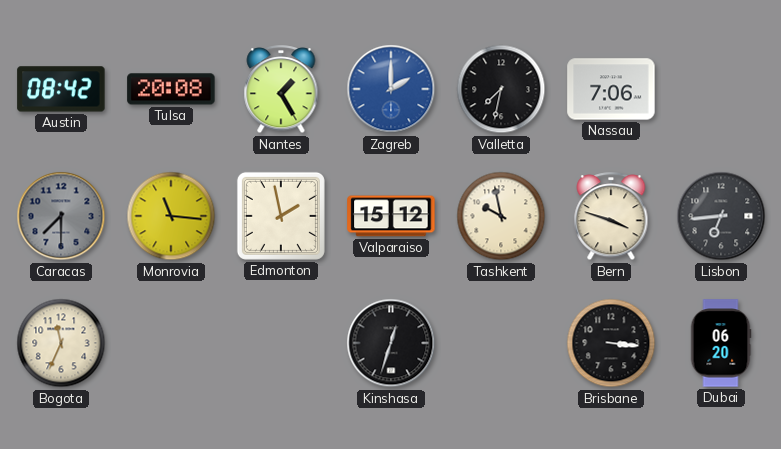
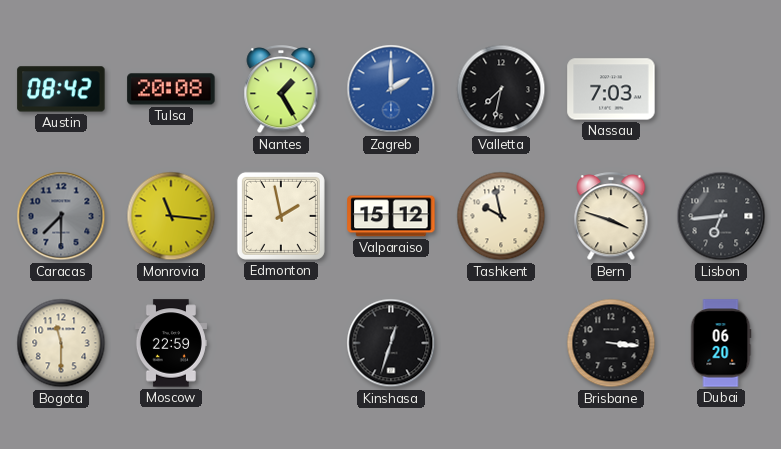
Nassau: 7:06 -> 7:03 (611, 89)
Bogota: 11:34 -> 11:30 (61, 343)
Moscow: none -> 22:59 (171, 343)
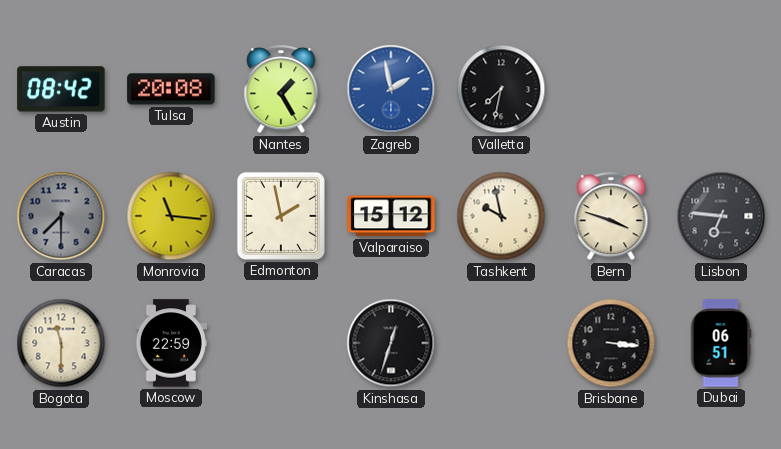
Zagreb: 2:00 -> 1:58 (391, 89)
Nassau: 7:03 -> none (611, 89)
Lisbon: 6:44 -> 6:46 (721, 216)
Dubai: 06:20 -> 06:51 (721, 343)
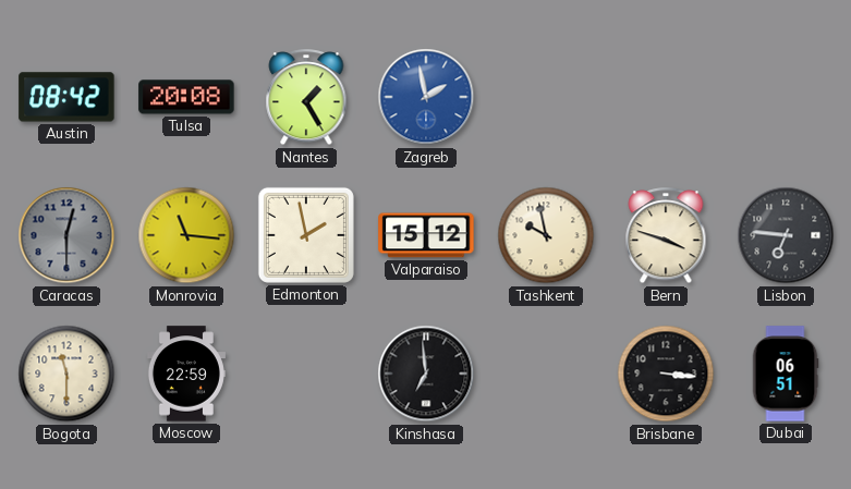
Valletta: 7:32 -> none (501, 89)
Caracas: 7:30 -> 12:30 (66, 235)
Kinshasa: 12:33 -> 6:59 (426, 374)
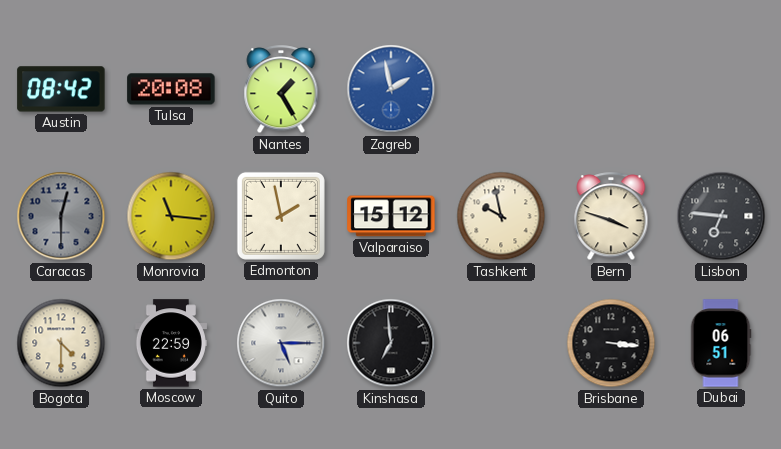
Bogota: 11:30 -> 4:30 (61, 343)
Quito: none -> 5:15 (281, 343)
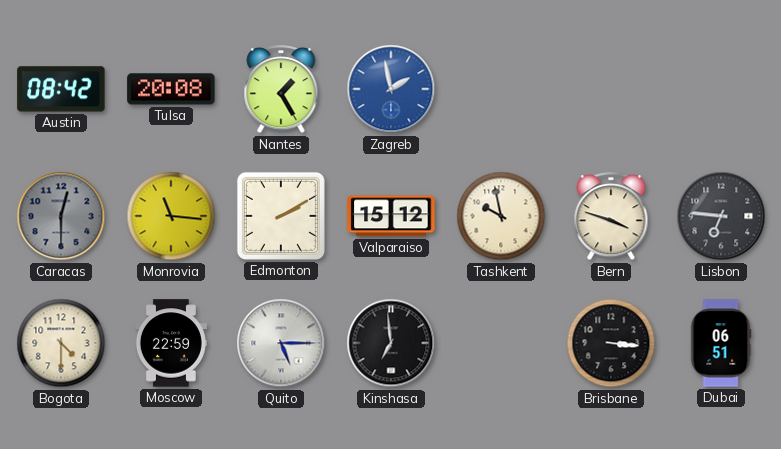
Edmonton: 1:58 -> 2:10 (281, 216)
